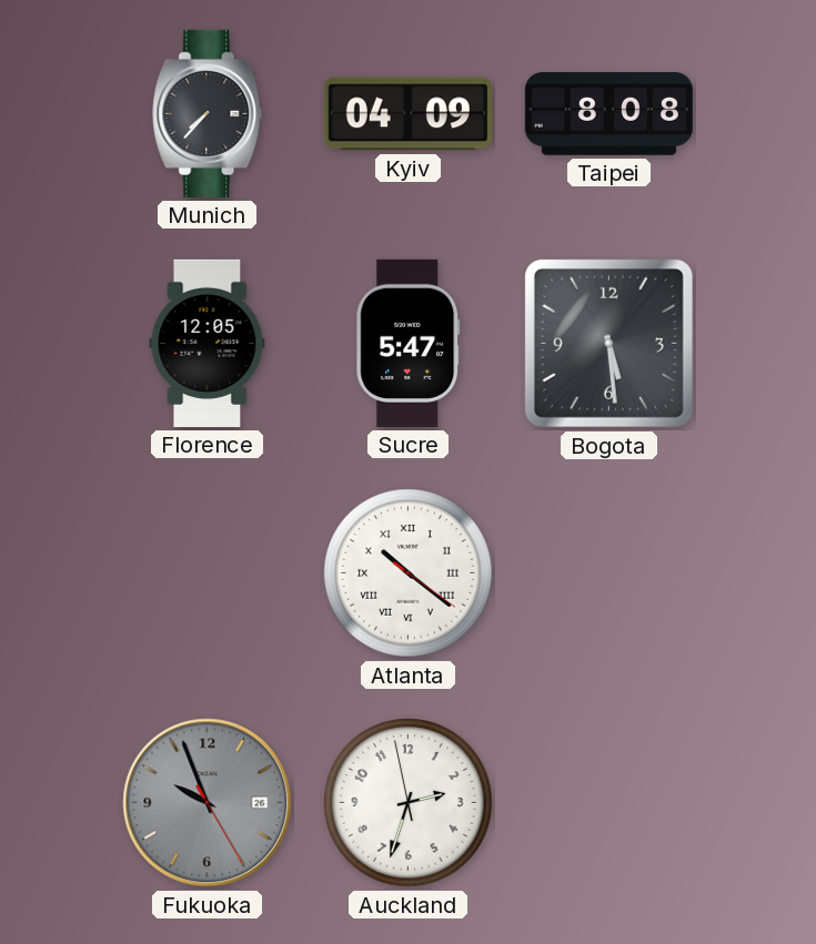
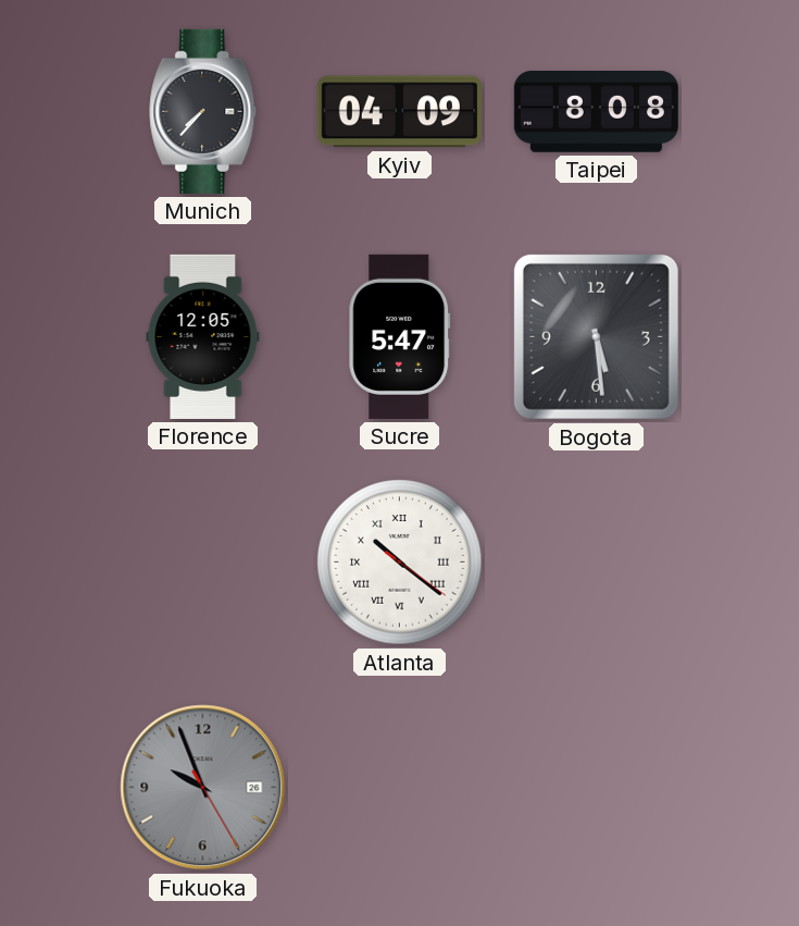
Auckland: 2:32 -> none (409, 803)
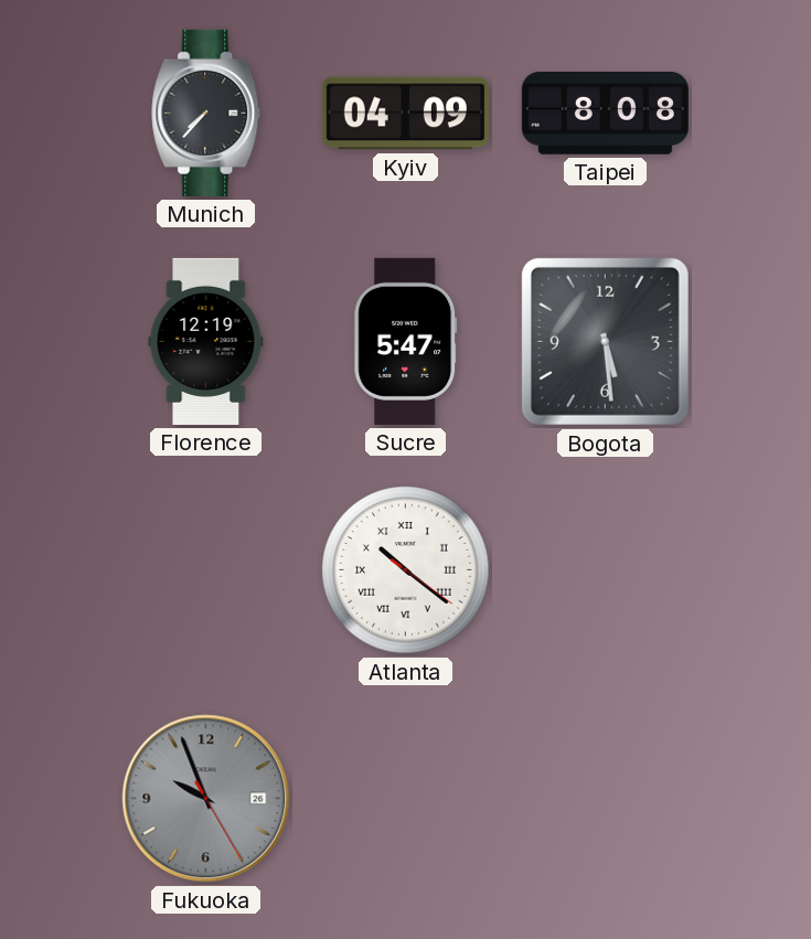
Florence: 12:05 -> 12:19 (206, 341)
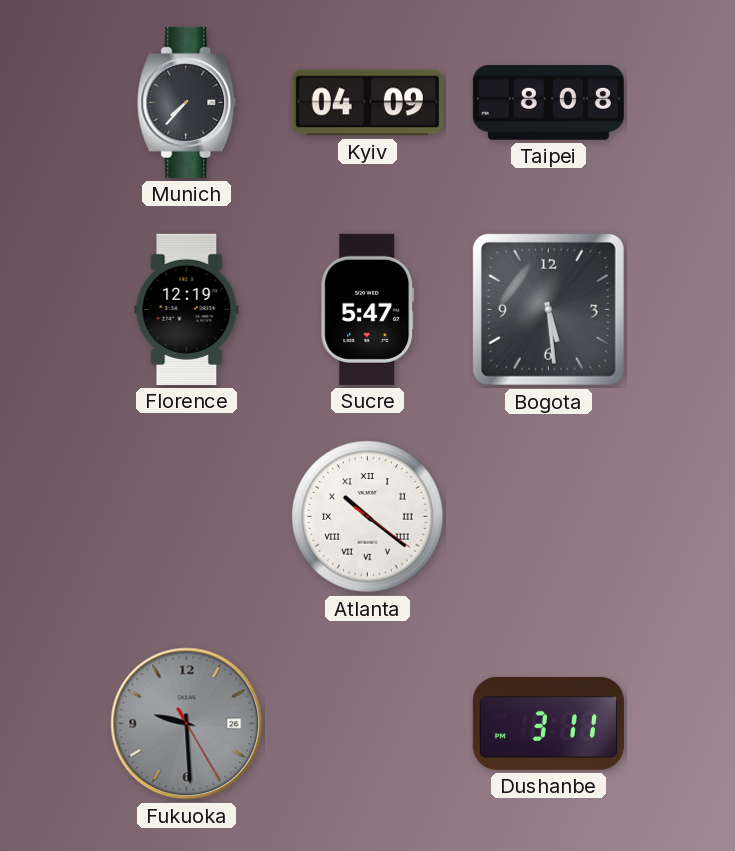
Fukuoka: 9:56 -> 9:29 (187, 724)
Dushanbe: none -> 3:11 (548, 723)
